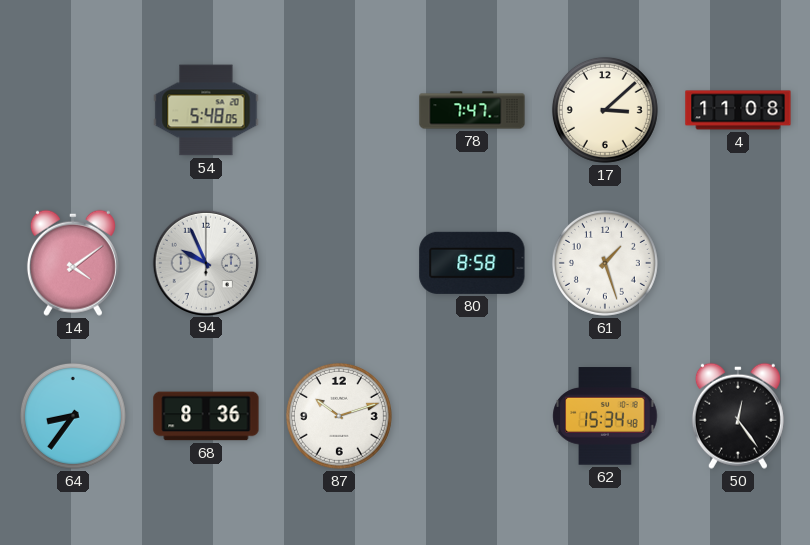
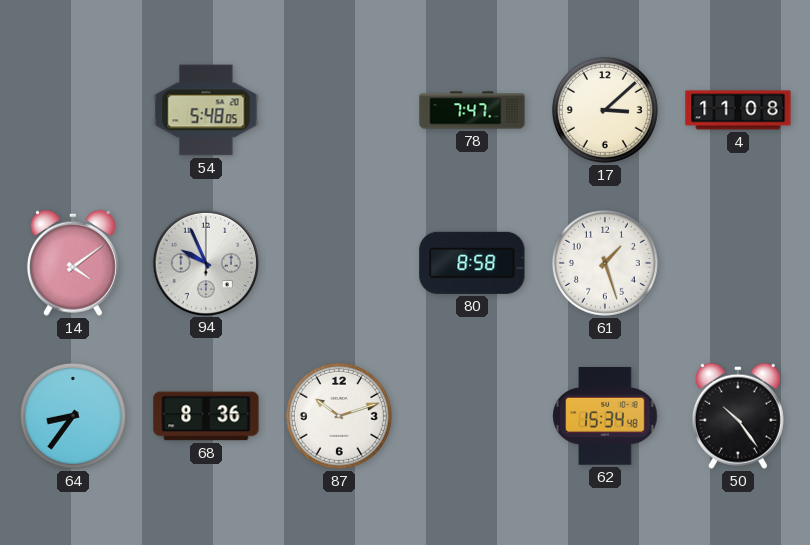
50: 12:24 -> 10:24 (738, 416)
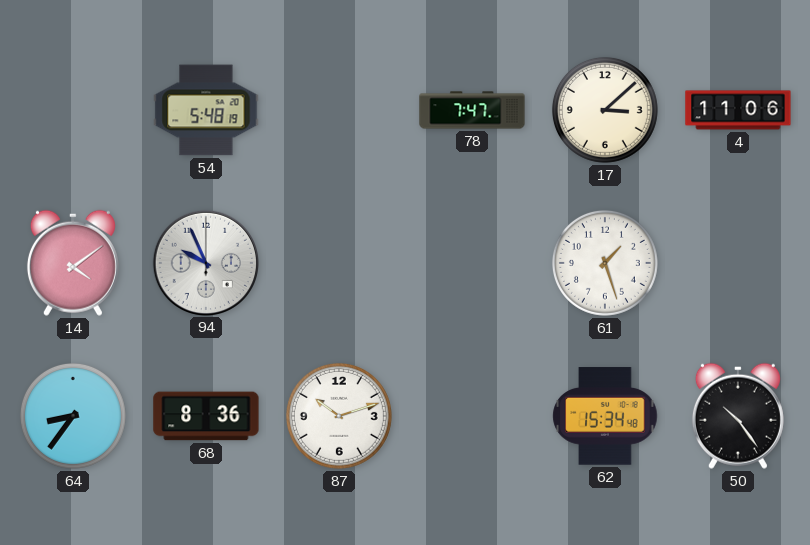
54: 5:48:05 -> 5:48:19 (206, 110)
4: 11:08 -> 11:06 (738, 110)
80: 8:58 -> none (472, 263)
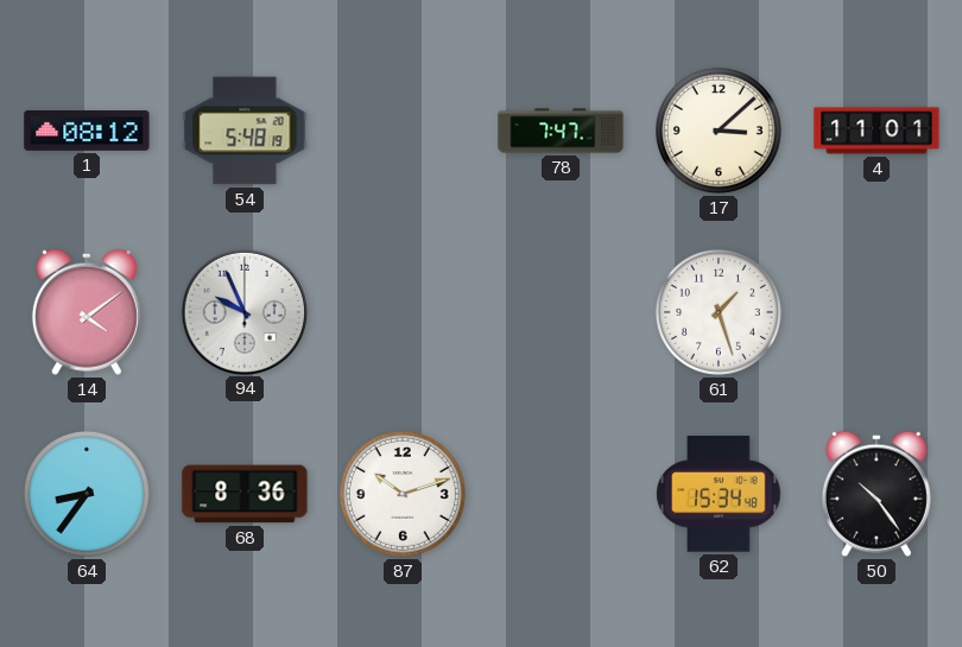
1: none -> 08:12 (87, 131)
4: 11:06 -> 11:01 (876, 131)
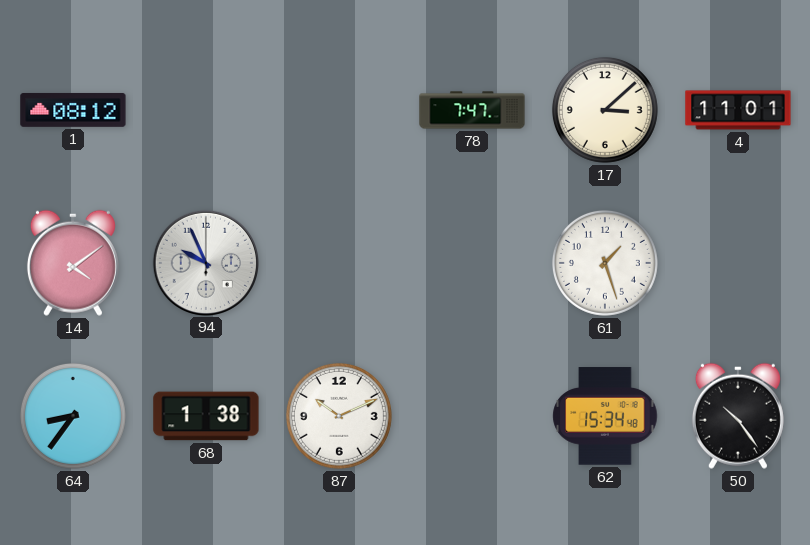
54: 5:48 -> none (245, 131)
68: 8:36 -> 1:38 (206, 416)
87: 10:12 -> 10:11 (339, 416)
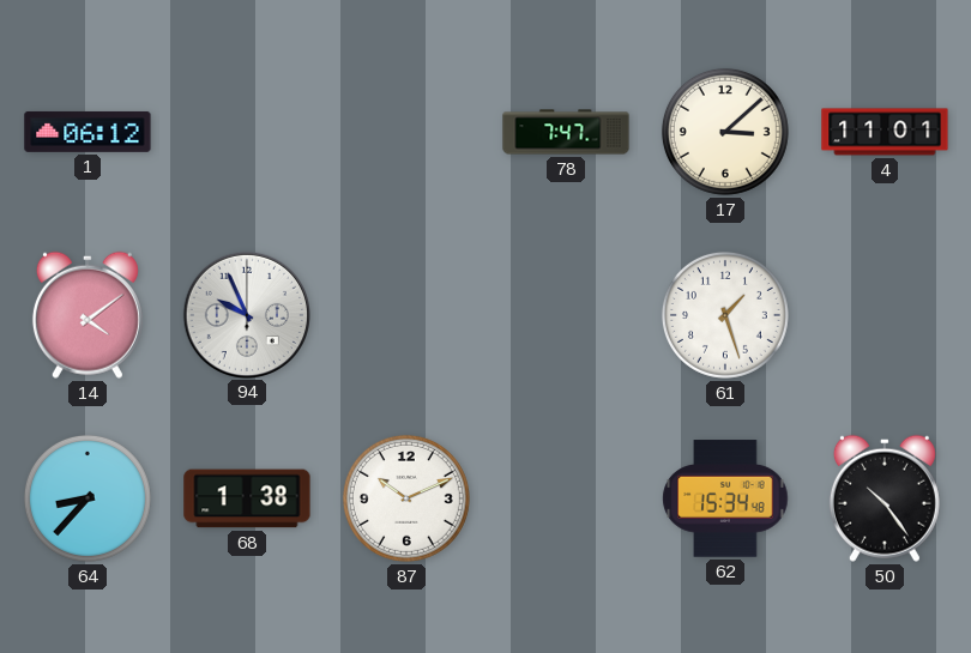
1: 08:12 -> 06:12 (88, 132)
64: 8:36 -> 8:37 (88, 498)
